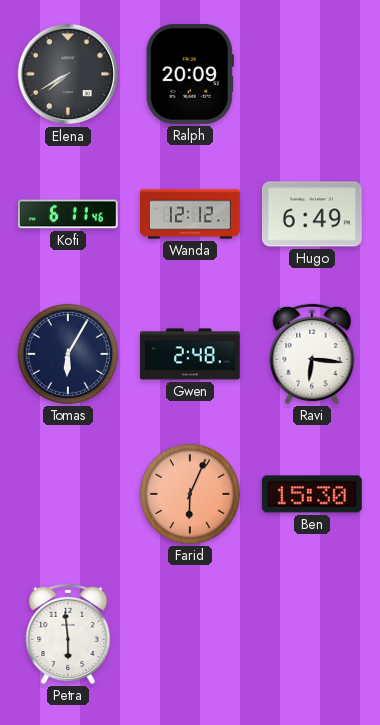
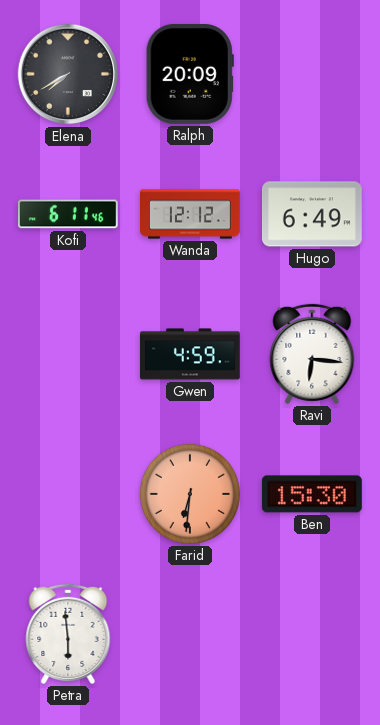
Tomas: 6:05 -> none (68, 354)
Gwen: 2:48 -> 4:59 (191, 354)
Farid: 6:04 -> 6:31 (190, 494)
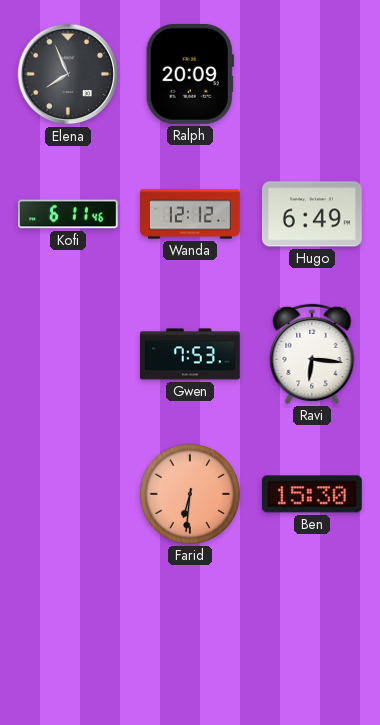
Elena: 7:40 -> 7:56 (68, 74)
Gwen: 4:59 -> 7:53 (191, 354)
Petra: 5:59 -> none (68, 634)
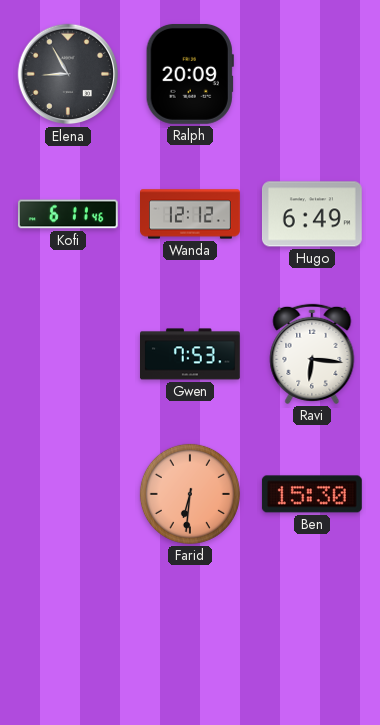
Elena: 7:56 -> 8:55 (68, 74)
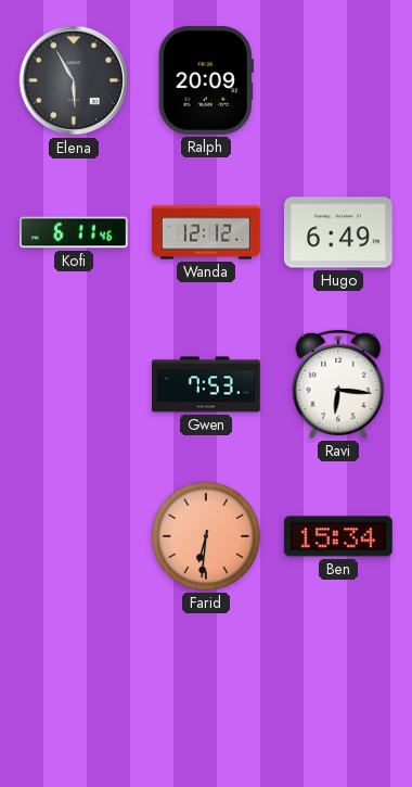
Elena: 8:55 -> 5:55 (74, 80)
Ben: 15:30 -> 15:34 (338, 536)
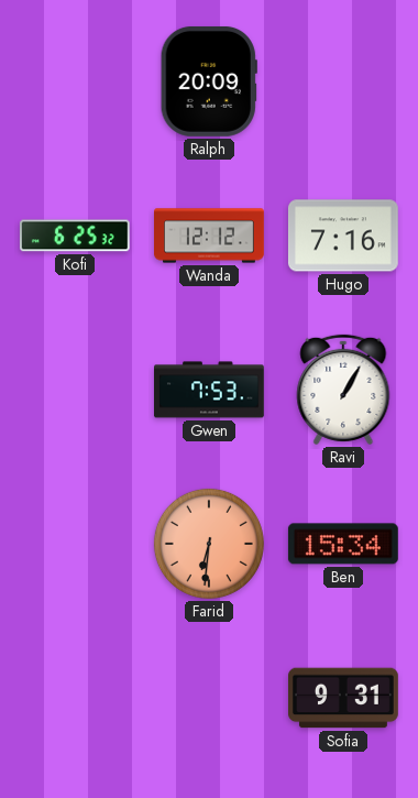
Elena: 5:55 -> none (74, 80)
Kofi: 6:11 -> 6:25 (75, 236)
Hugo: 6:49 -> 7:16 (343, 236)
Ravi: 6:16 -> 1:05 (343, 390)
Sofia: none -> 9:31 (344, 698)
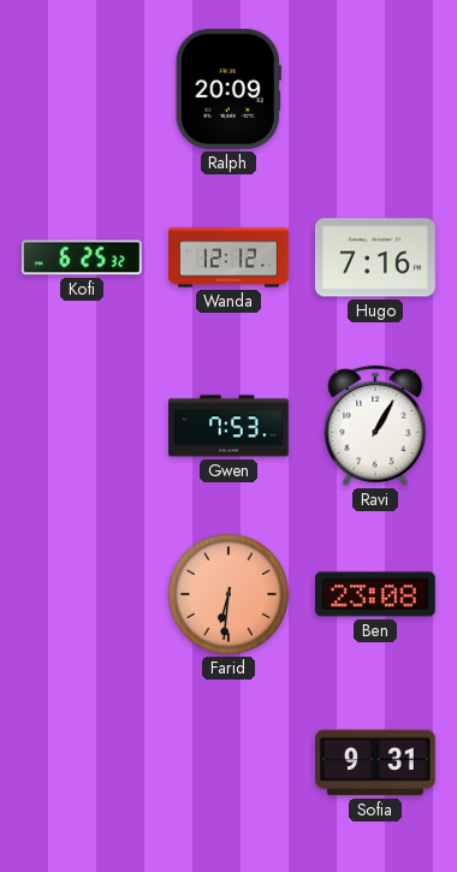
Ben: 15:34 -> 23:08 (375, 594)
